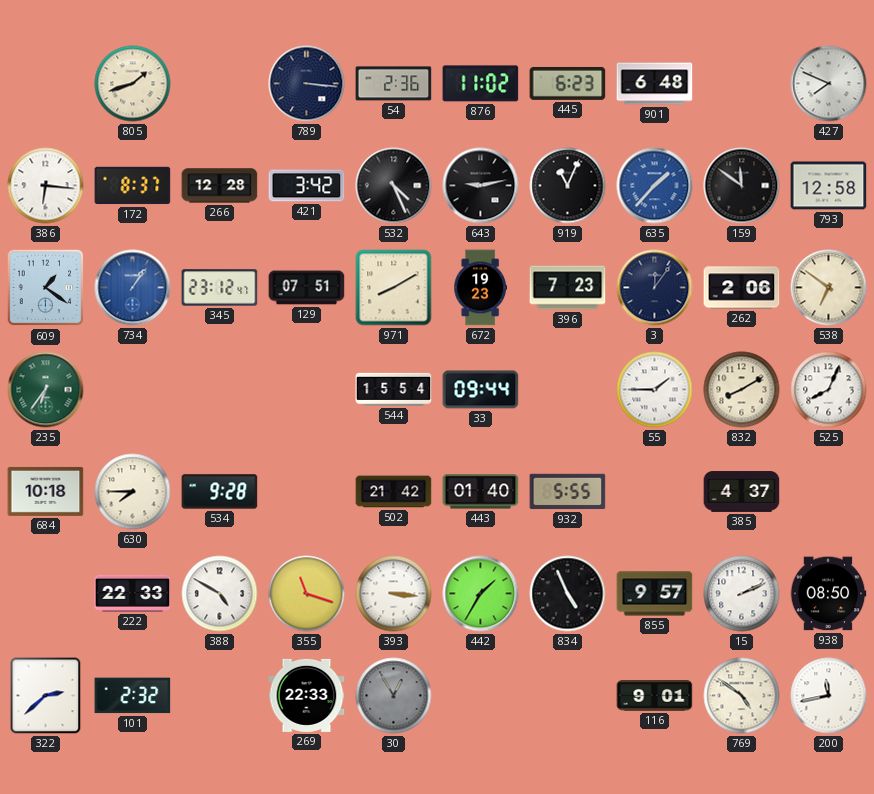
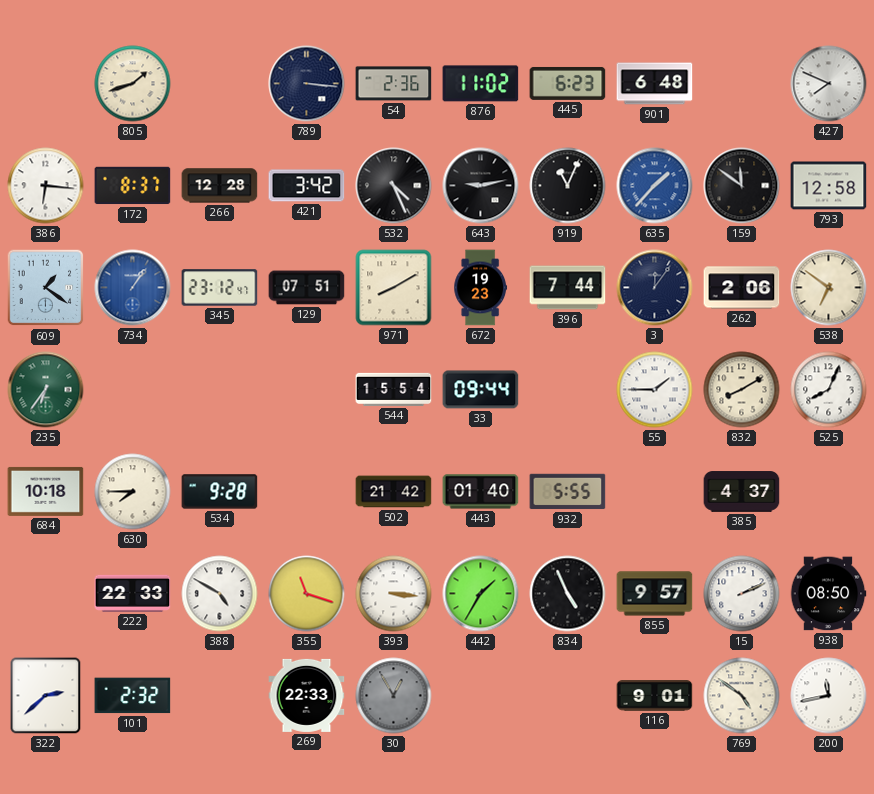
396: 7:23 -> 7:44 (568, 288)
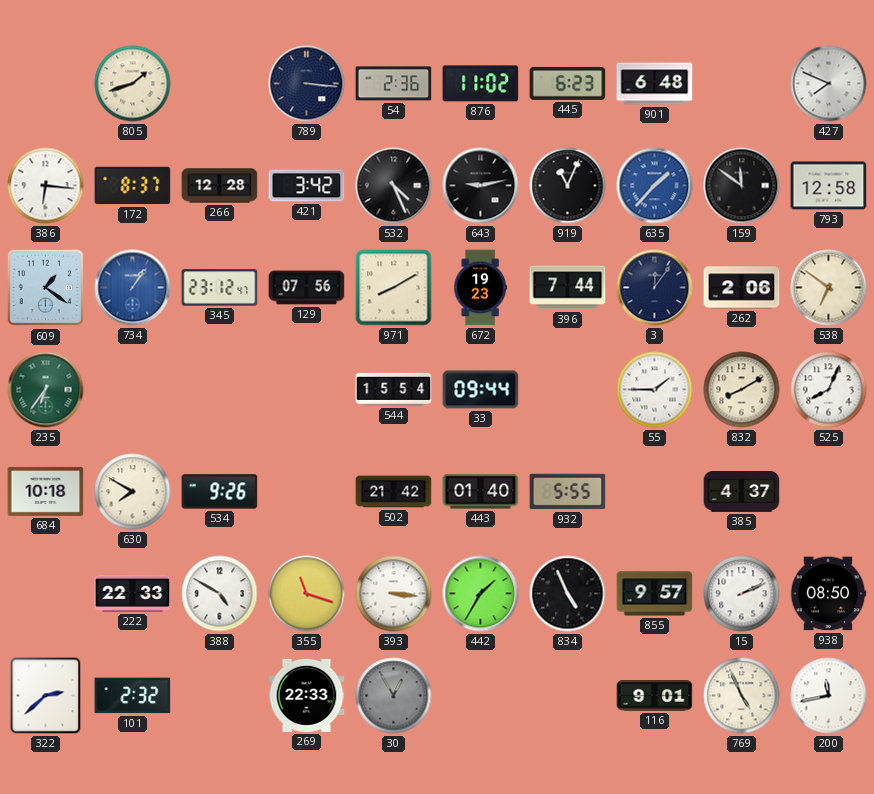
129: 07:51 -> 07:56 (307, 288)
630: 7:45 -> 7:50 (133, 492)
534: 9:28 -> 9:26 (220, 492)
769: 4:51 -> 4:56 (742, 696)
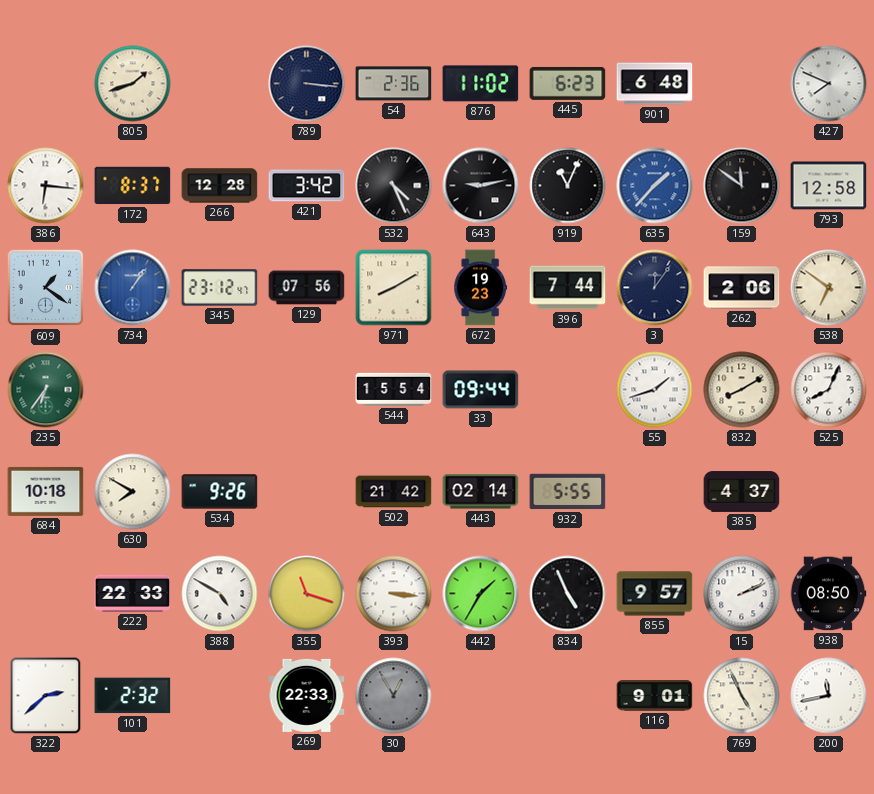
55: 1:45 -> 1:42 (655, 390)
443: 01:40 -> 02:14 (481, 492)
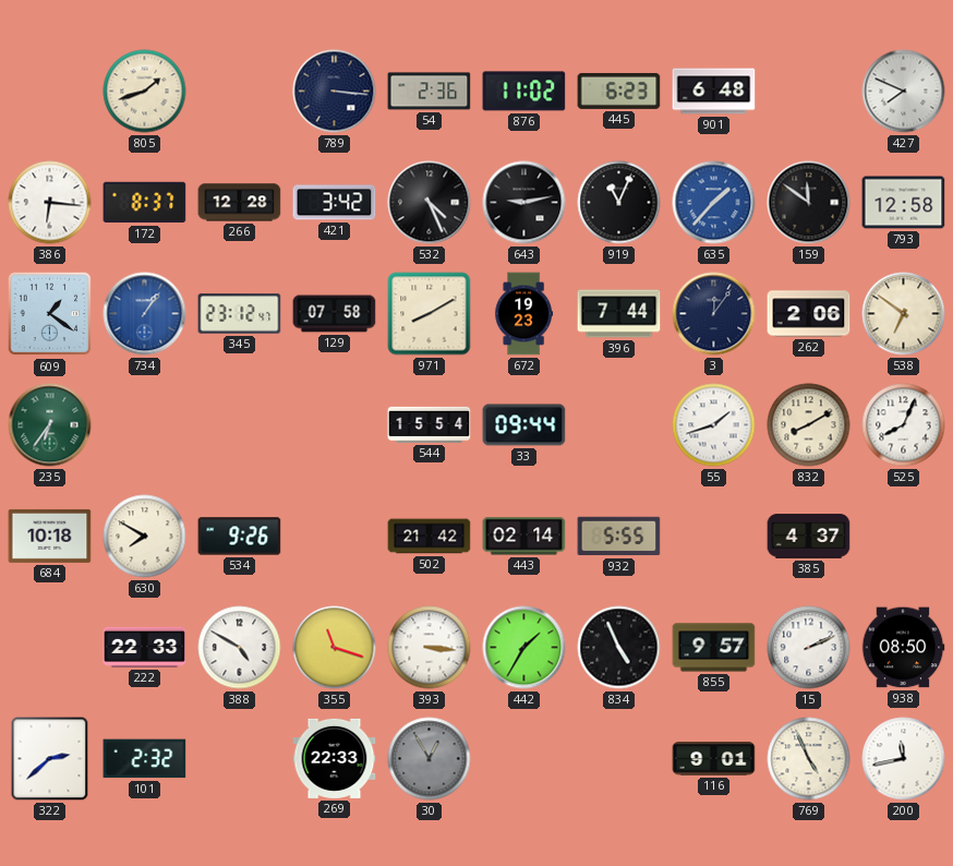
129: 07:56 -> 07:58 (335, 314)
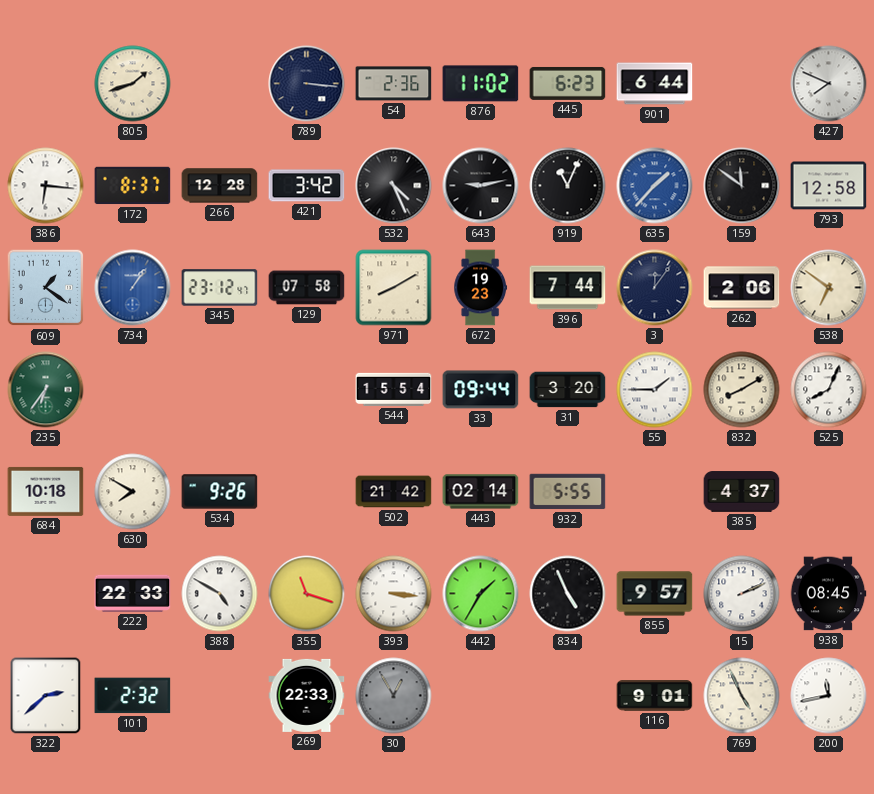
901: 6:48 -> 6:44 (655, 84)
31: none -> 3:20 (568, 390)
55: 1:42 -> 1:45 (655, 390)
938: 08:50 -> 08:45 (828, 594)
